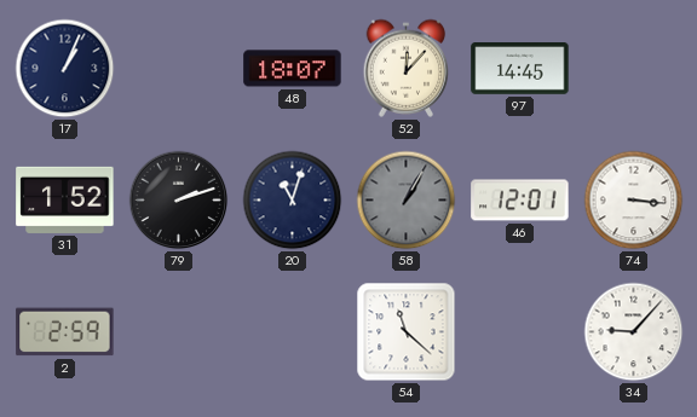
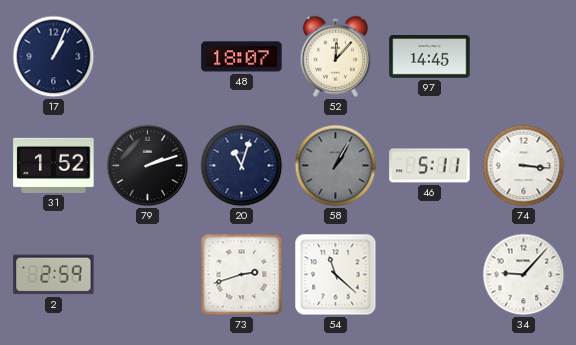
46: 12:01 -> 5:11 (430, 166)
73: none -> 2:42 (242, 275)
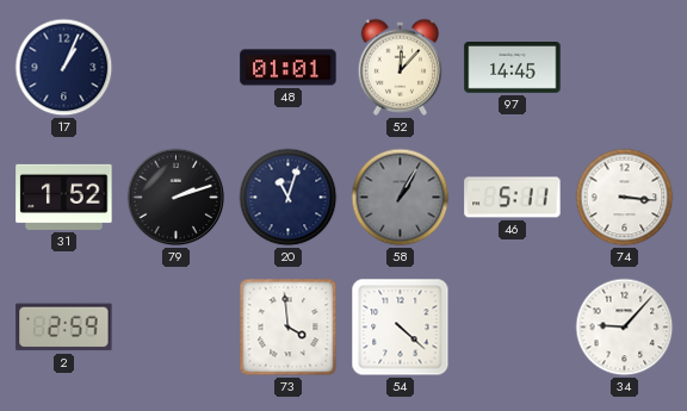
48: 18:07 -> 01:01 (289, 68)
73: 2:42 -> 3:59 (289, 328)
54: 11:22 -> 4:22 (401, 328)
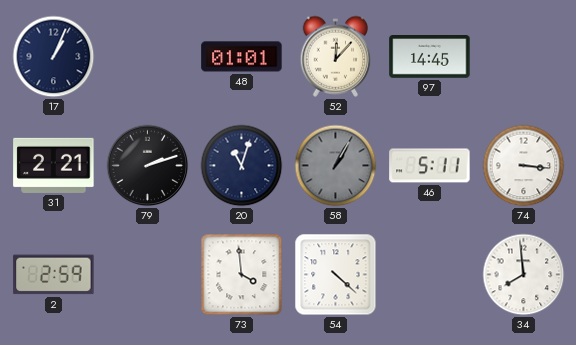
31: 1:52 -> 2:21 (54, 165)
34: 9:07 -> 7:59 (524, 275)
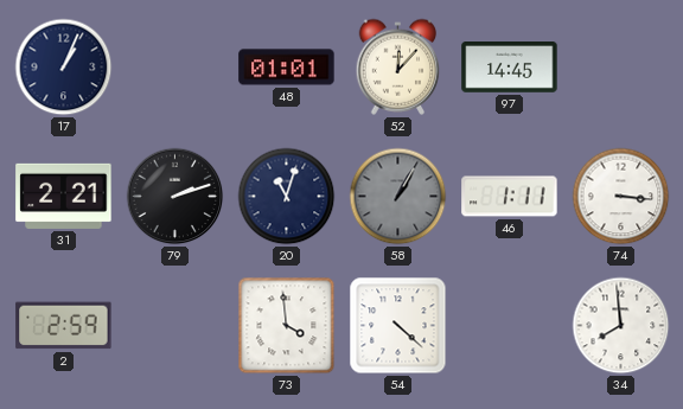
46: 5:11 -> 1:11 (510, 197)
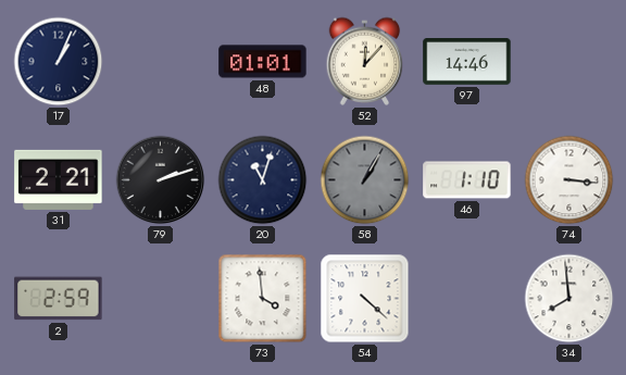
97: 14:45 -> 14:46 (467, 62)
46: 1:11 -> 1:10 (467, 180)
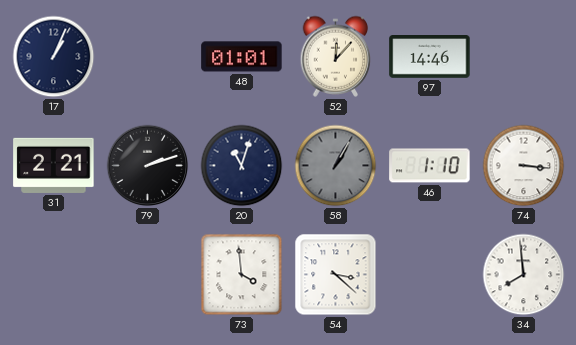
2: 2:59 -> none (59, 299)
54: 4:22 -> 3:22 (336, 275)
